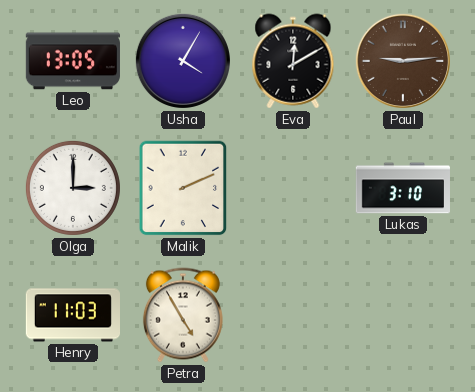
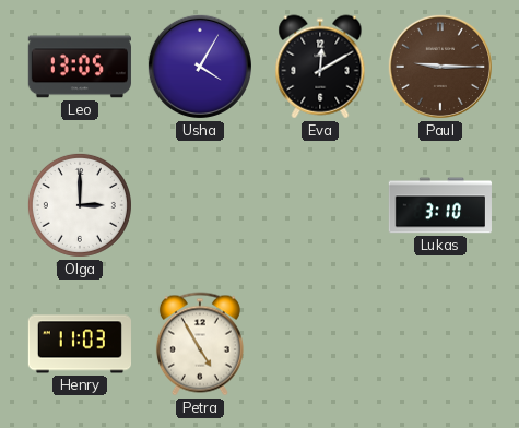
Paul: 9:14 -> 9:15 (440, 67)
Malik: 2:11 -> none (183, 188)
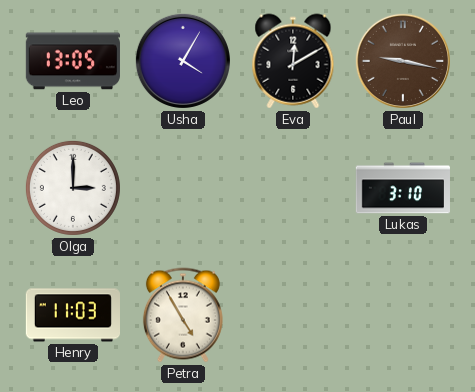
Paul: 9:15 -> 9:17 (403, 61)
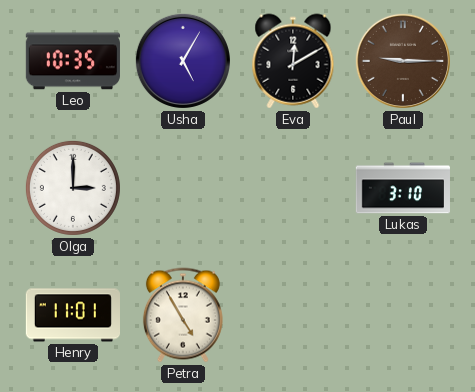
Leo: 13:05 -> 10:35 (73, 61)
Usha: 4:05 -> 5:05 (183, 61)
Paul: 9:17 -> 9:15 (403, 61)
Henry: 11:03 -> 11:01 (72, 315)
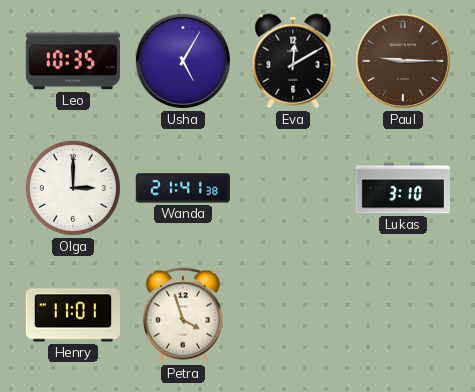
Wanda: none -> 21:41 (182, 188)
Petra: 4:55 -> 3:57 (183, 315)
